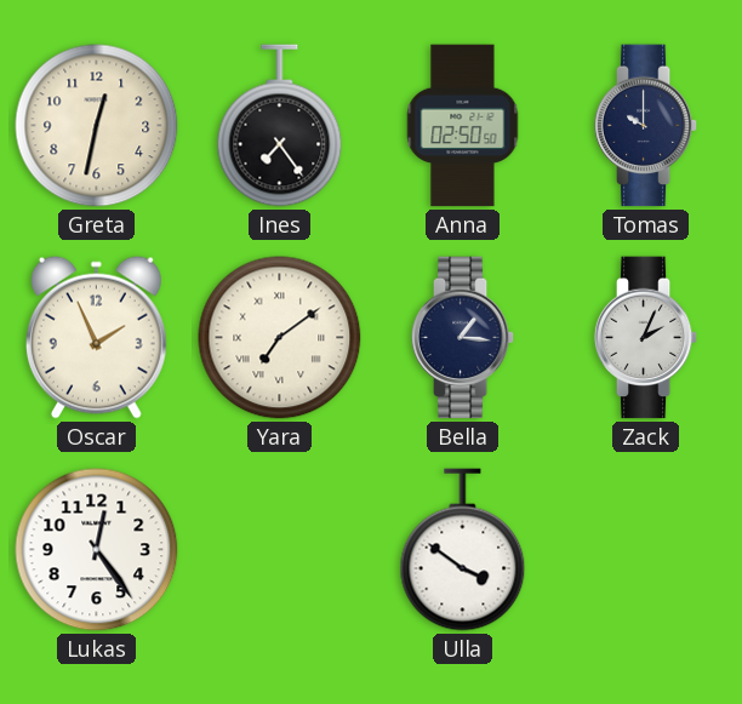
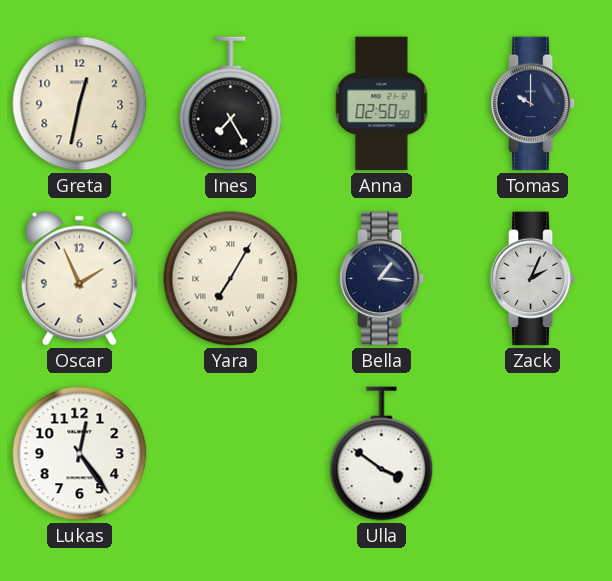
Ines: 7:24 -> 7:25 (231, 104)
Yara: 7:09 -> 7:05 (231, 279)
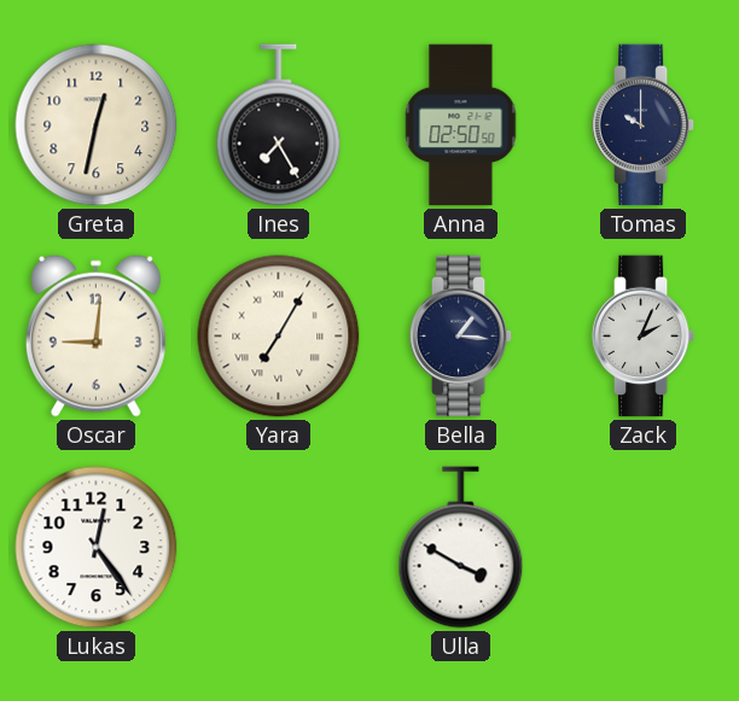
Oscar: 1:56 -> 9:01 (95, 335)
Ulla: 3:51 -> 3:50 (461, 548)
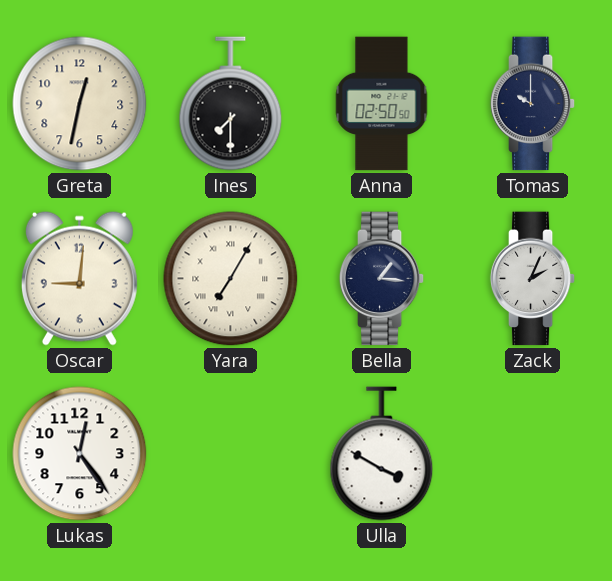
Ines: 7:25 -> 7:30 (231, 104)
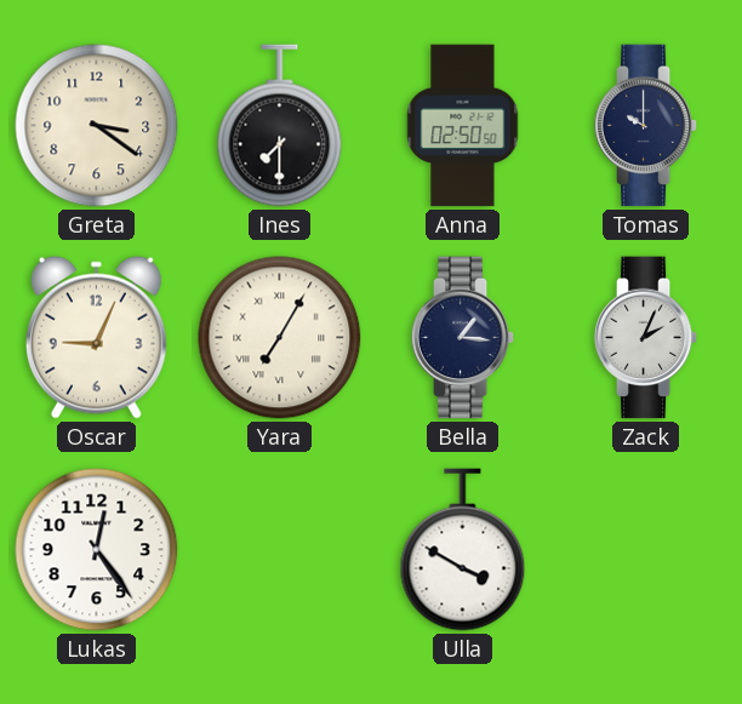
Greta: 12:32 -> 3:21 (97, 126)
Oscar: 9:01 -> 9:04 (96, 337)
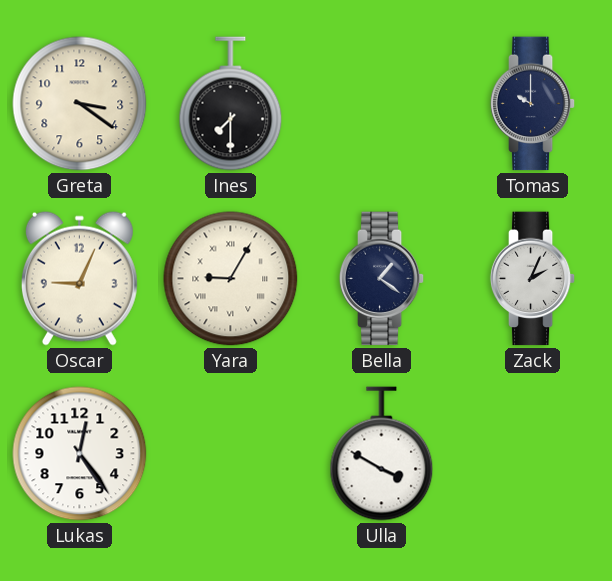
Anna: 02:50 -> none (463, 126)
Yara: 7:05 -> 9:05 (231, 279)
Bella: 1:16 -> 1:21 (382, 279)
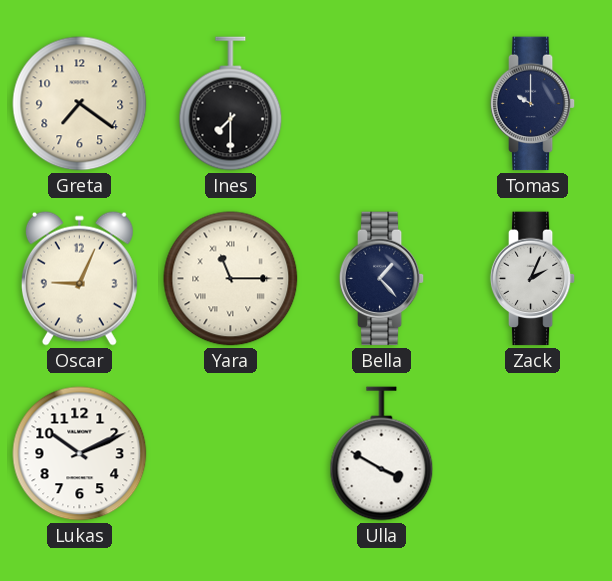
Greta: 3:21 -> 7:21 (80, 104)
Yara: 9:05 -> 11:15 (231, 279)
Bella: 1:21 -> 1:23 (382, 279)
Lukas: 12:24 -> 10:11 (80, 454)
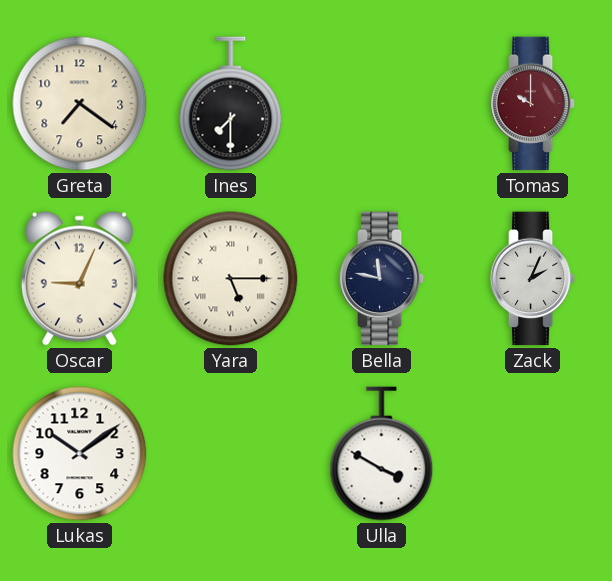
Tomas dial: navy -> burgundy (533, 104)
Yara: 11:15 -> 5:15 (231, 279)
Bella: 1:23 -> 11:47 (382, 279)
Lukas: 10:11 -> 10:09 (80, 454)
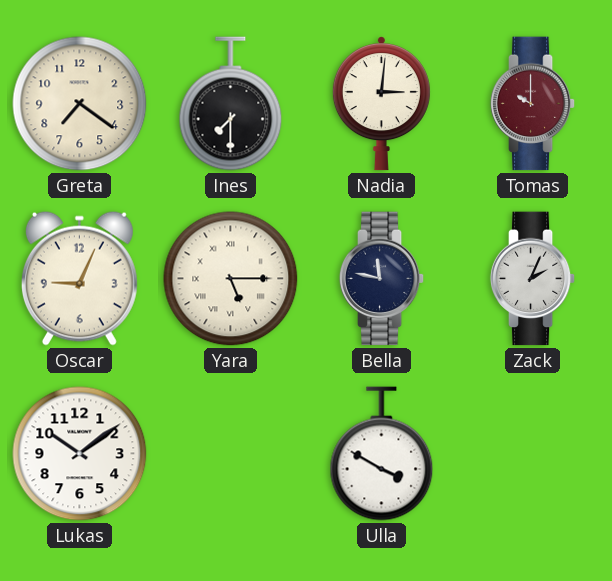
Nadia: none -> 3:01 (381, 104)
